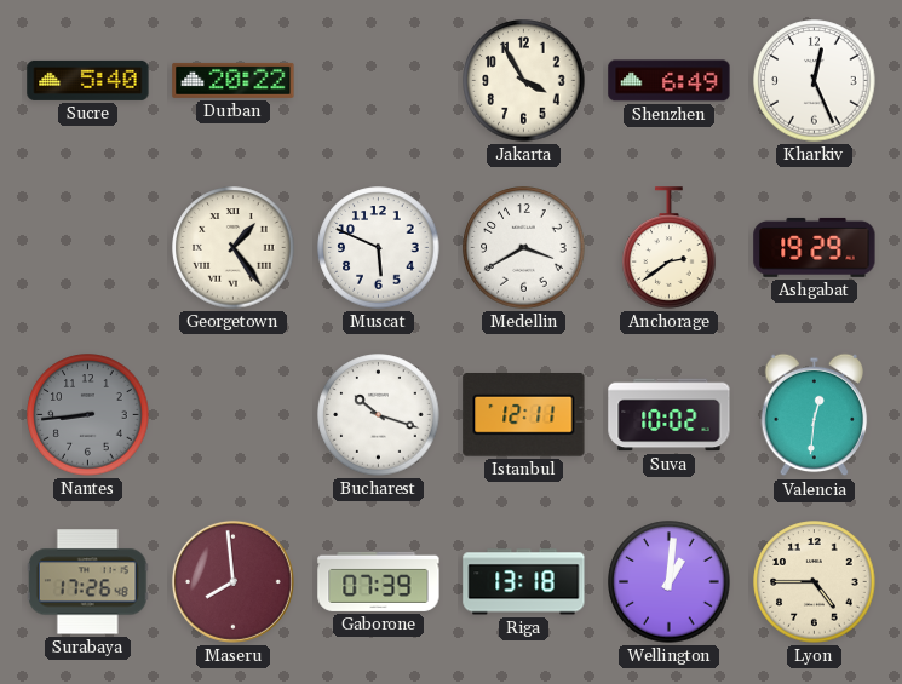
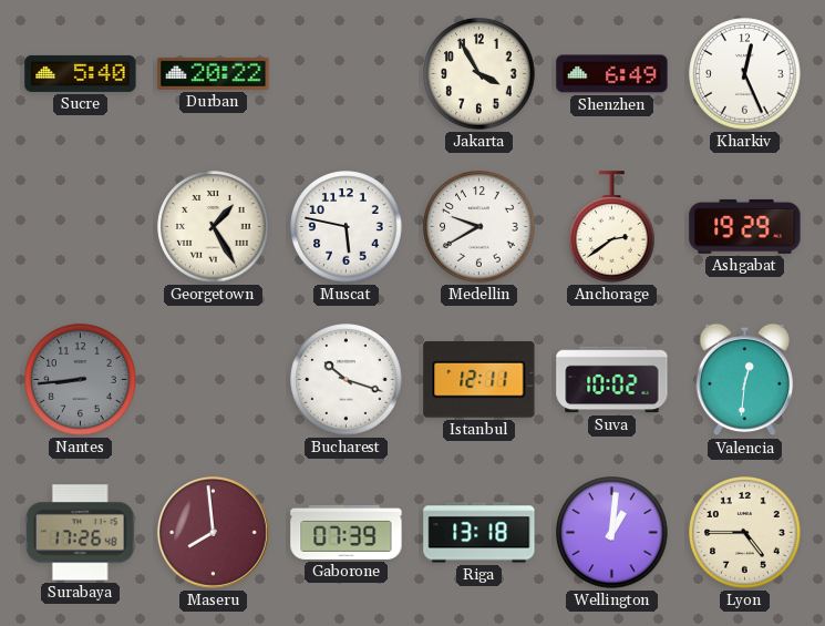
Georgetown: 1:24 -> 1:25 (214, 227)
Muscat: 5:49 -> 5:47 (347, 227)
Medellin: 3:40 -> 9:40 (479, 227)
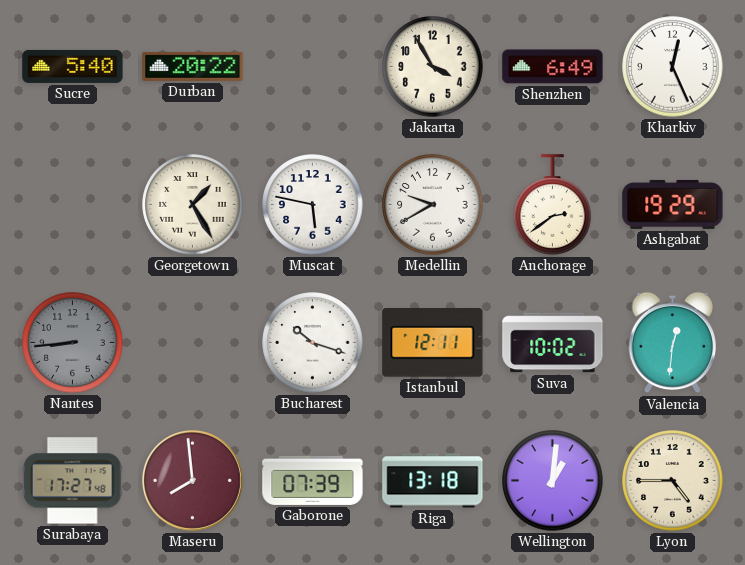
Surabaya: 17:26 -> 17:27 (73, 481)
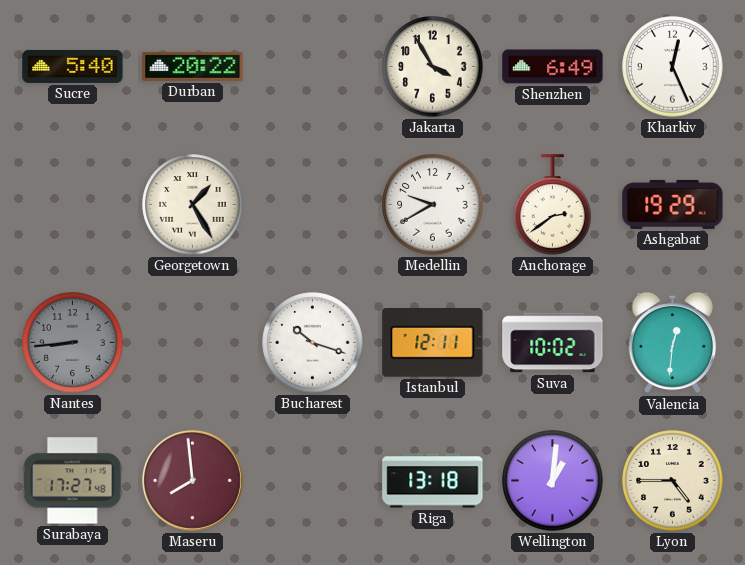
Muscat: 5:47 -> none (313, 205)
Gaborone: 07:39 -> none (313, 480)
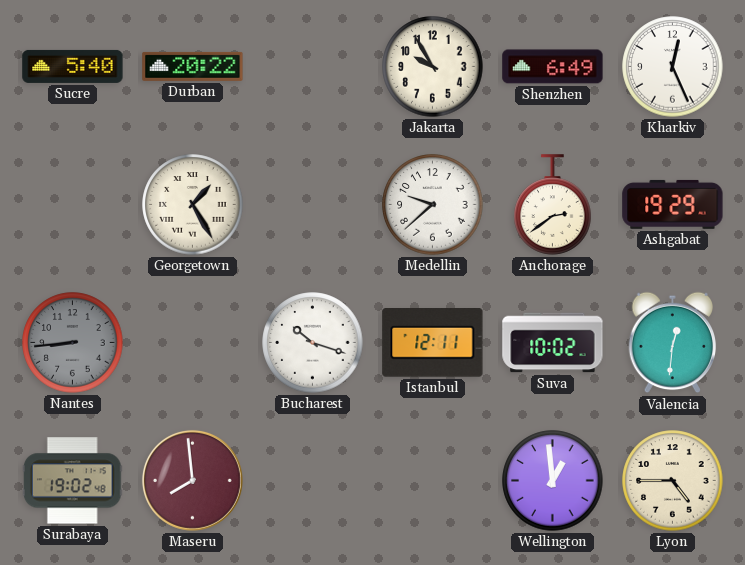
Jakarta: 3:55 -> 9:55 (433, 67)
Medellin: 9:40 -> 9:38 (433, 205)
Surabaya: 17:27 -> 19:02 (73, 481)
Riga: 13:18 -> none (433, 481)
Wellington: 1:01 -> 12:59 (553, 481)
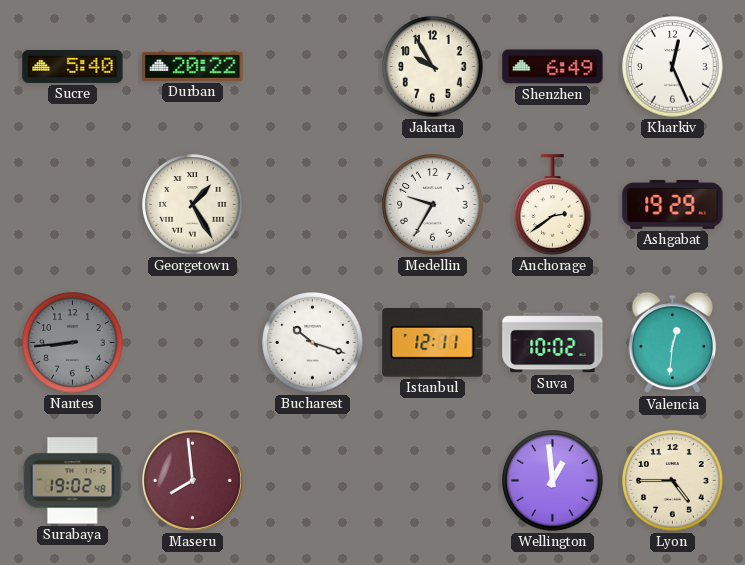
Medellin: 9:38 -> 9:35 (433, 205)
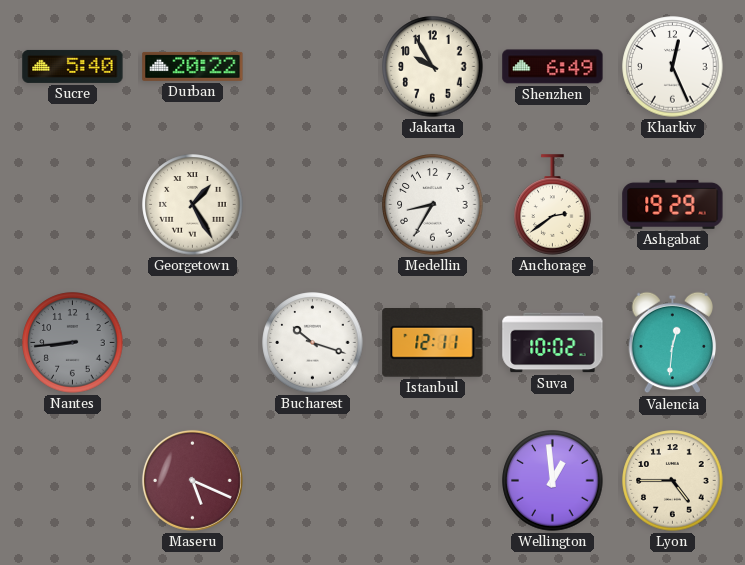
Medellin: 9:35 -> 8:35 (433, 205)
Surabaya: 19:02 -> none (73, 481)
Maseru: 7:59 -> 5:19 (192, 480)
